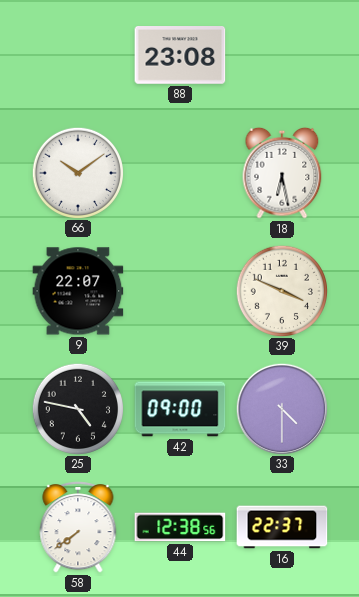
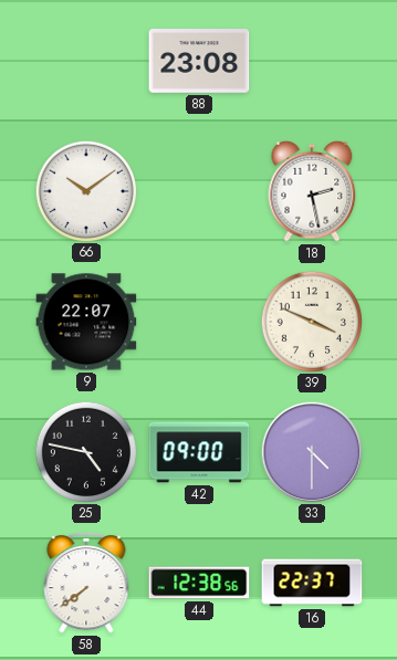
18: 6:28 -> 2:28 (312, 191)
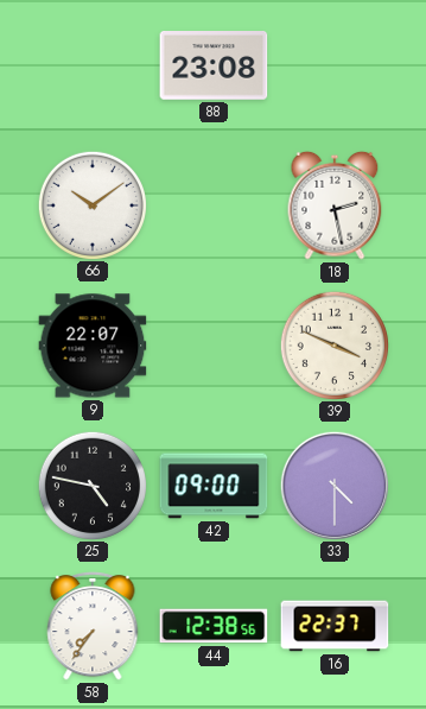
58: 7:39 -> 7:36 (93, 627)
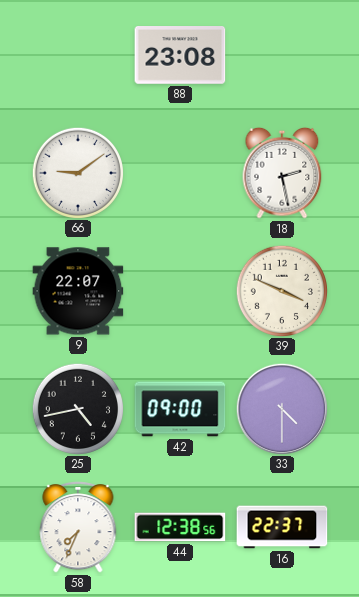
66: 10:09 -> 9:09 (77, 172)
25: 4:47 -> 4:43 (77, 408)
58: 7:36 -> 7:34 (78, 528)
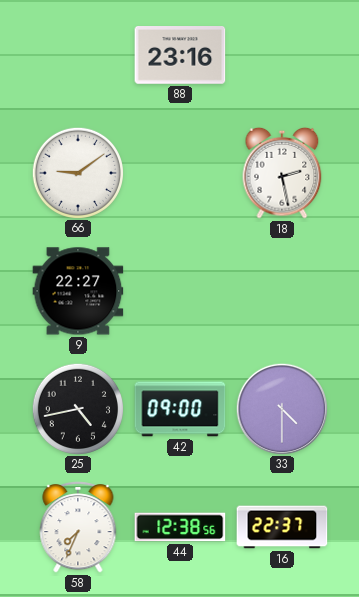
88: 23:08 -> 23:16 (180, 56)
9: 22:07 -> 22:27 (78, 291)
39: 3:49 -> none (281, 290)
